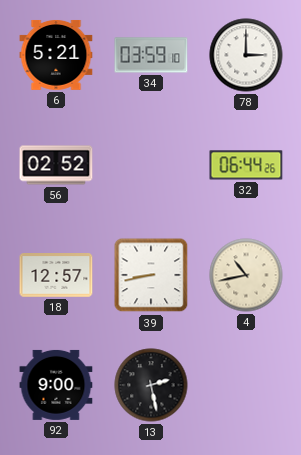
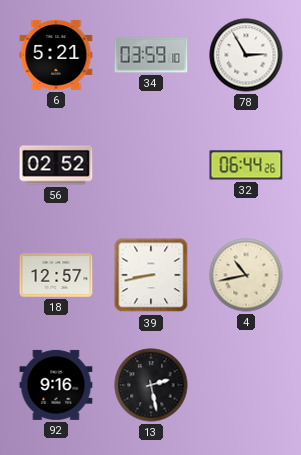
78: 3:00 -> 2:55 (246, 55)
92: 9:00 -> 9:16 (56, 385)
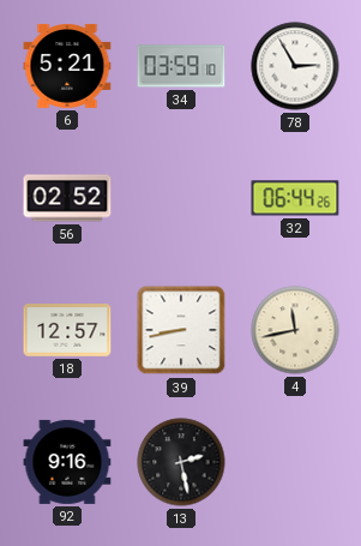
4: 10:43 -> 11:43 (295, 330)
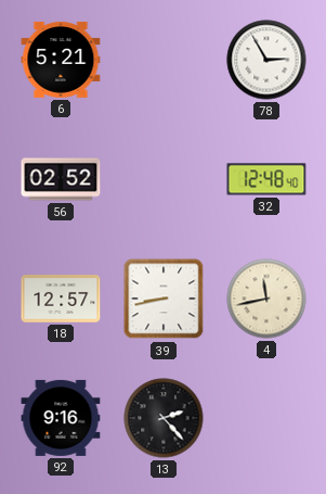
34: 03:59 -> none (181, 66)
32: 06:44 -> 12:48 (266, 179)
13: 2:28 -> 2:23 (164, 418)
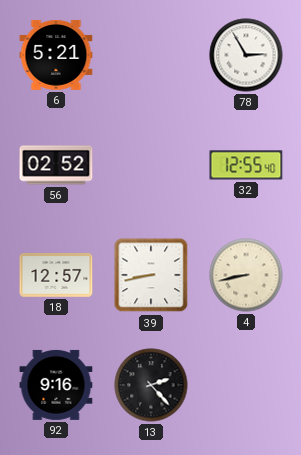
32: 12:48 -> 12:55 (246, 165)
4: 11:43 -> 8:43 (246, 275)
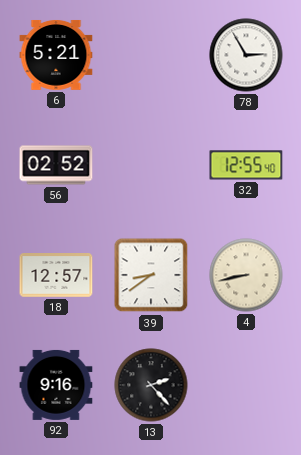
39: 8:43 -> 8:39 (151, 275)
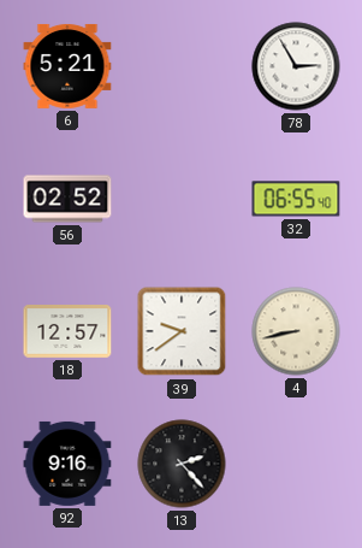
32: 12:55 -> 06:55 (296, 199)
39: 8:39 -> 9:39 (182, 331)
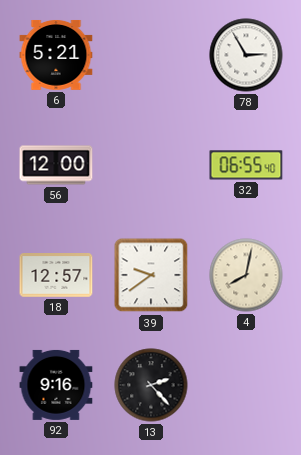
56: 02:52 -> 12:00 (56, 165)
4: 8:43 -> 8:02 (246, 275)
